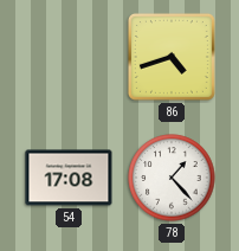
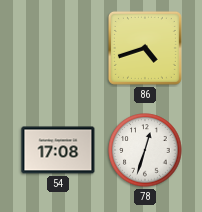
78: 1:23 -> 12:33 (145, 150)
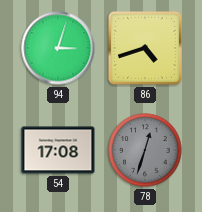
94: none -> 3:03 (58, 48)
78 dial: white -> grey (145, 150)
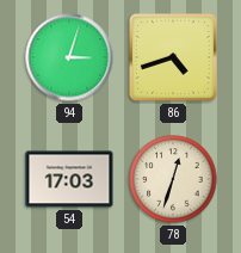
54: 17:08 -> 17:03 (69, 179)
78 dial: grey -> cream (173, 179)
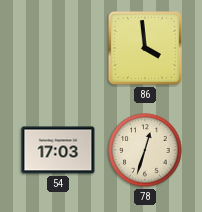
94: 3:03 -> none (69, 57)
86: 4:42 -> 3:59 (145, 48)
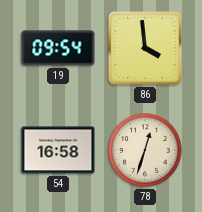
19: none -> 09:54 (58, 48)
54: 17:03 -> 16:58 (58, 150)
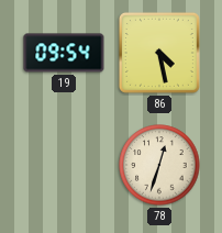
86: 3:59 -> 4:28 (159, 53)
54: 16:58 -> none (58, 150)
